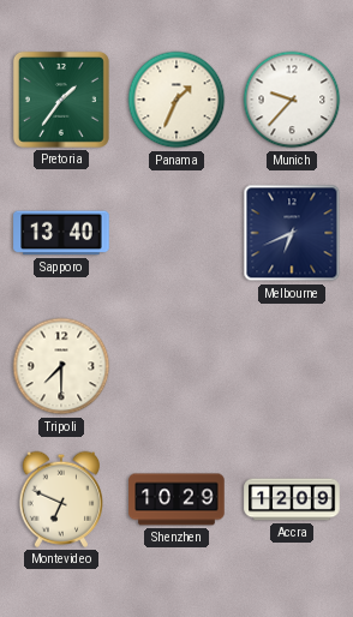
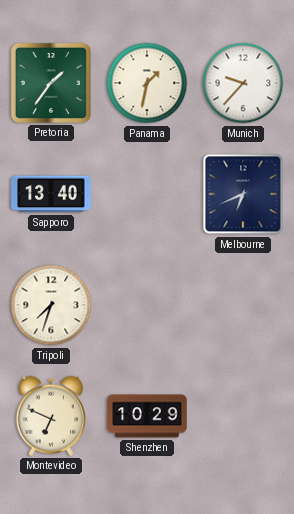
Panama: 1:34 -> 1:32 (147, 83)
Tripoli: 7:30 -> 7:33 (51, 305)
Accra: 12:09 -> none (292, 499)
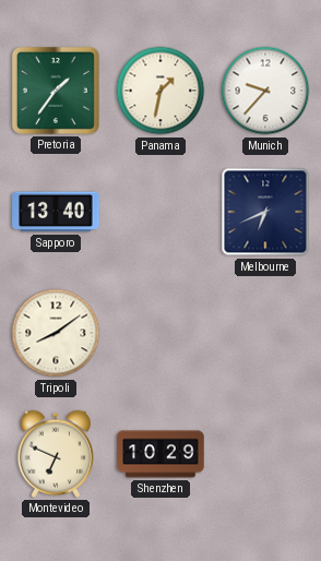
Tripoli: 7:33 -> 8:09 (56, 333)
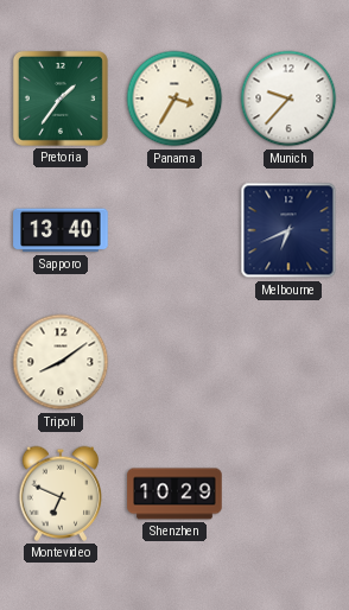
Panama: 1:32 -> 3:35 (174, 99)
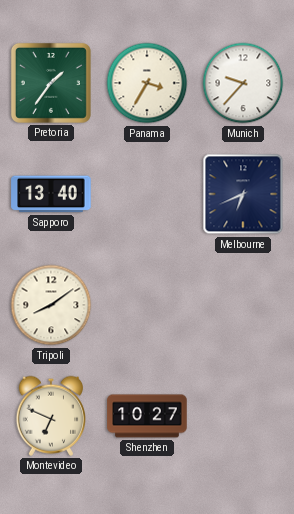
Shenzhen: 10:29 -> 10:27 (147, 416)
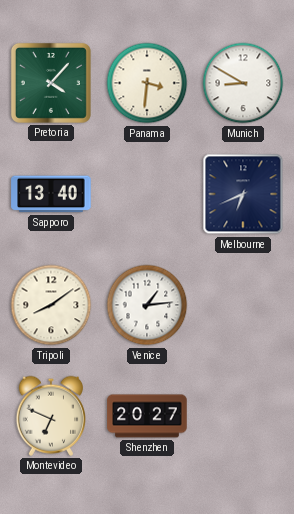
Pretoria: 1:36 -> 4:07 (51, 83)
Panama: 3:35 -> 3:31 (147, 83)
Munich: 9:37 -> 8:50 (243, 83)
Venice: none -> 1:14 (147, 305)
Shenzhen: 10:27 -> 20:27 (147, 416)
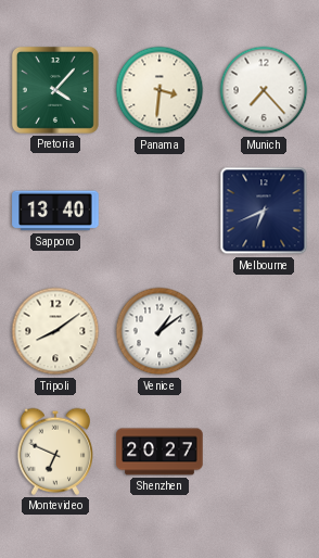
Munich: 8:50 -> 7:23 (264, 90)
Venice: 1:14 -> 1:09 (159, 331)
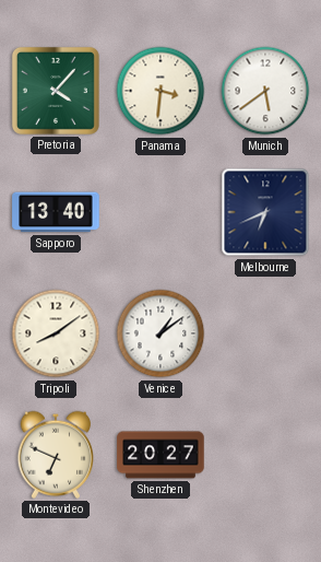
Munich: 7:23 -> 5:39 (265, 91)
